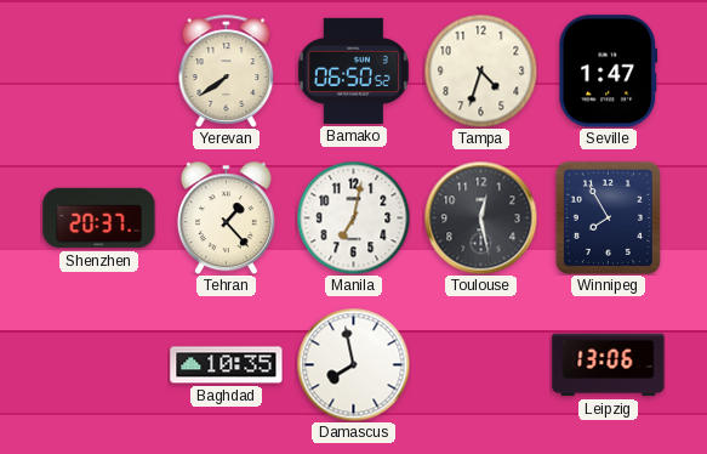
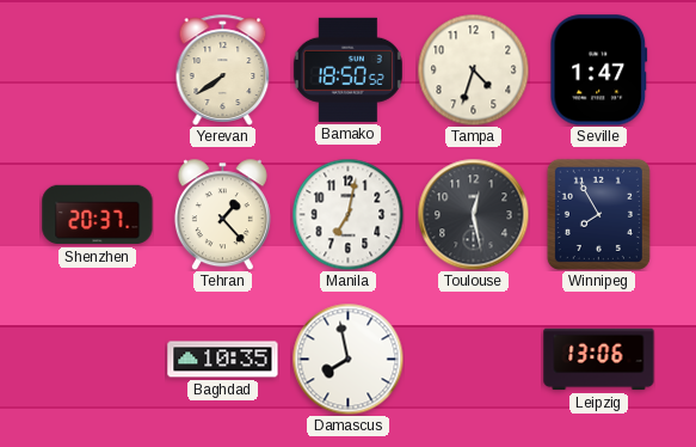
Bamako: 06:50 -> 18:50 (347, 69)
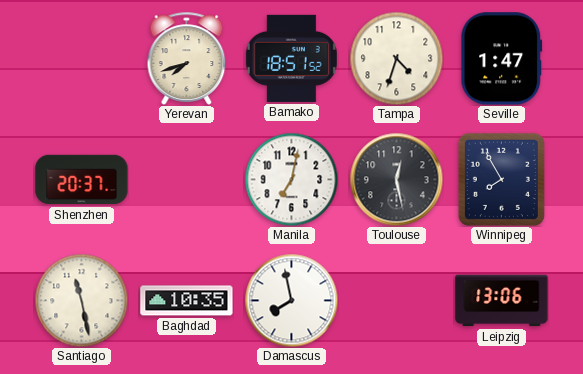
Yerevan: 7:39 -> 7:42 (187, 58)
Bamako: 18:50 -> 18:51 (291, 58)
Tehran: 1:23 -> none (222, 214)
Santiago: none -> 11:28 (81, 300)
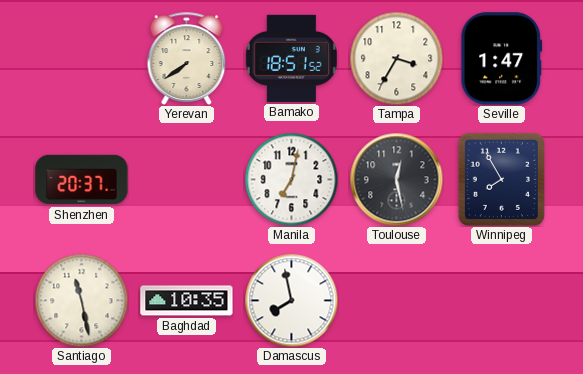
Yerevan: 7:42 -> 7:39 (187, 58)
Tampa: 4:33 -> 3:35 (396, 58)
Leipzig: 13:06 -> none (502, 301)
